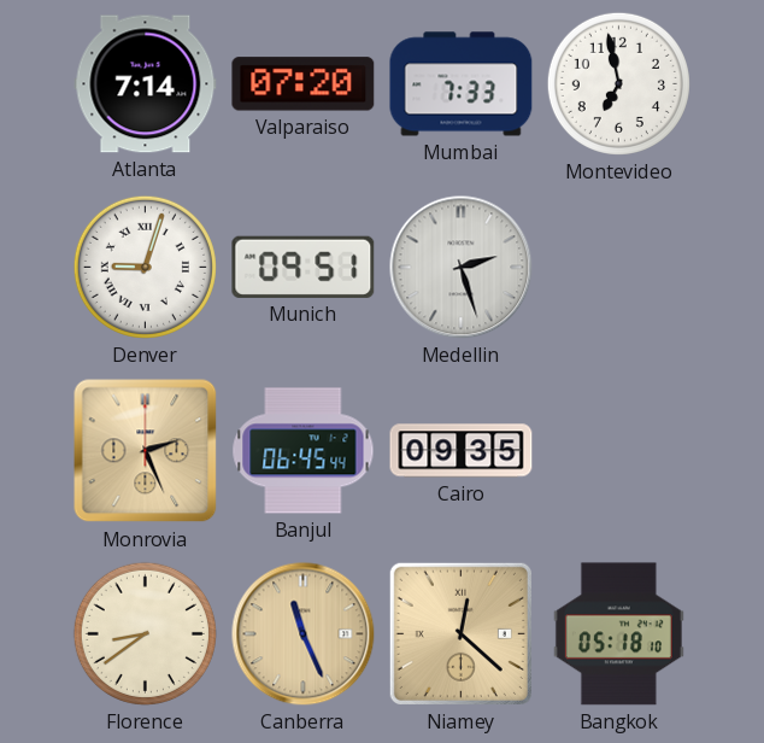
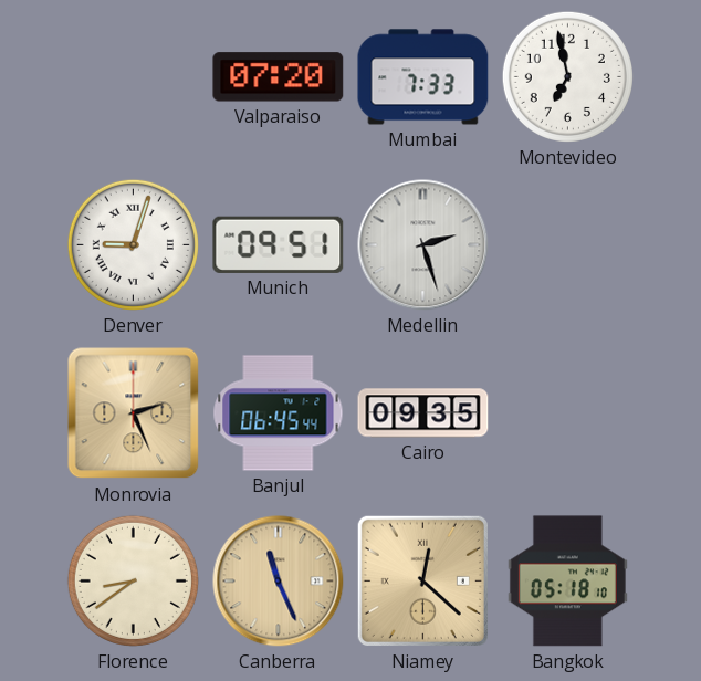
Atlanta: 7:14 -> none (146, 84)
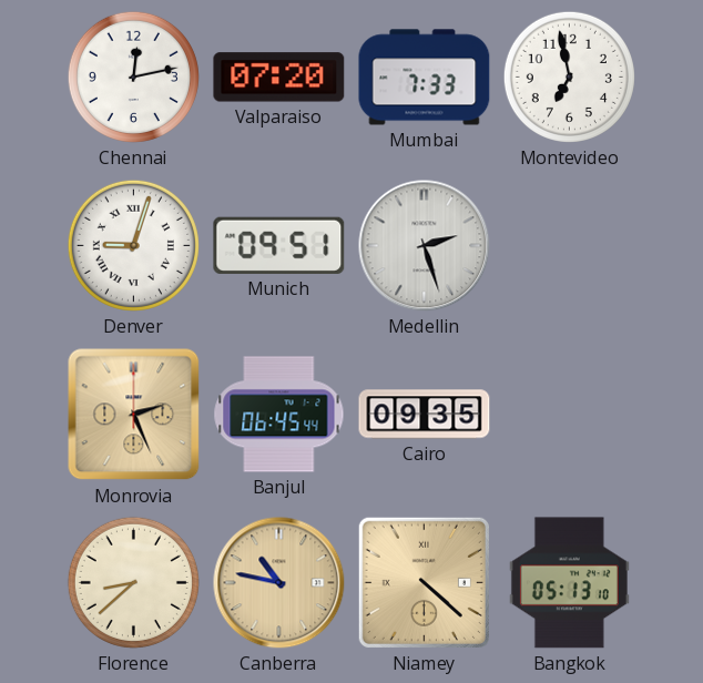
Chennai: none -> 12:13 (133, 77)
Florence: 8:39 -> 8:38 (133, 582)
Canberra: 11:26 -> 10:47 (279, 583)
Niamey: 12:22 -> 4:22 (424, 582)
Bangkok: 05:18 -> 05:13 (569, 583)
